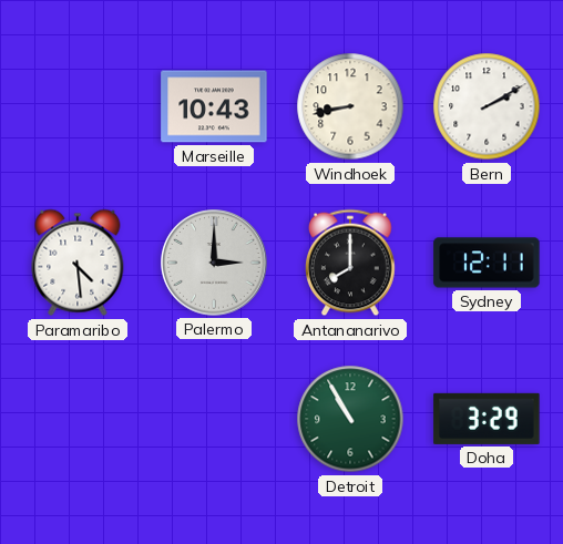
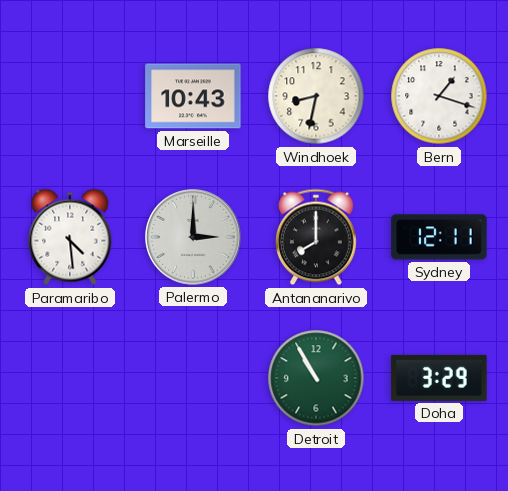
Windhoek: 8:43 -> 8:32 (316, 96)
Bern: 2:10 -> 1:18 (439, 96)
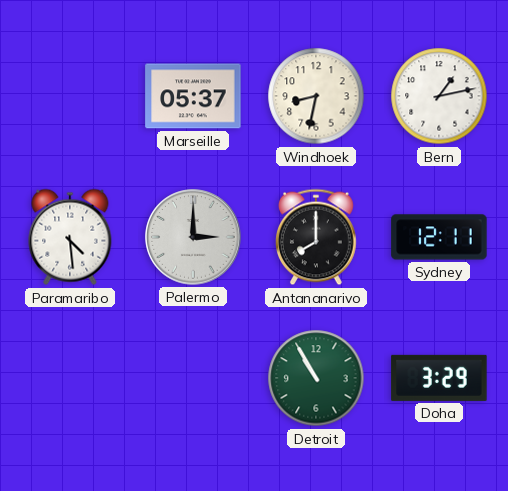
Marseille: 10:43 -> 05:37 (193, 96)
Bern: 1:18 -> 1:13 (439, 96)
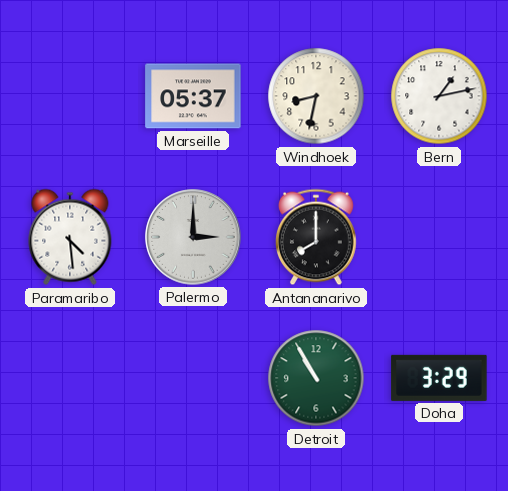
Sydney: 12:11 -> none (439, 237)
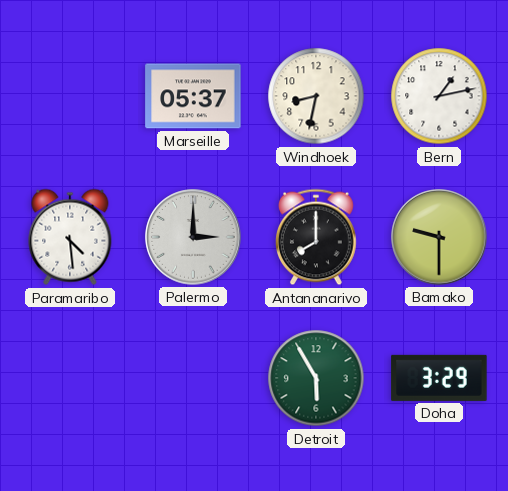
Bamako: none -> 9:30 (439, 237)
Detroit: 10:55 -> 5:55 (316, 378)
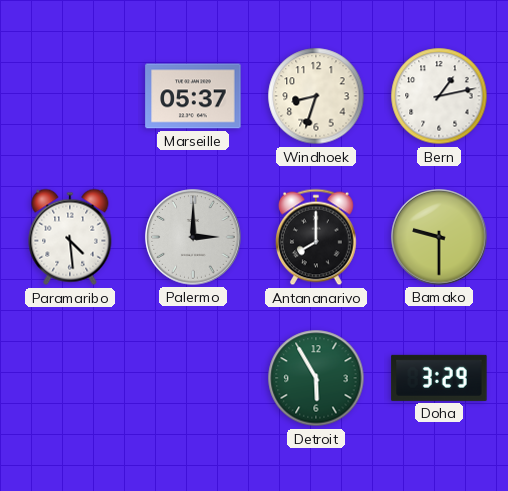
Windhoek: 8:32 -> 8:33 (316, 96)
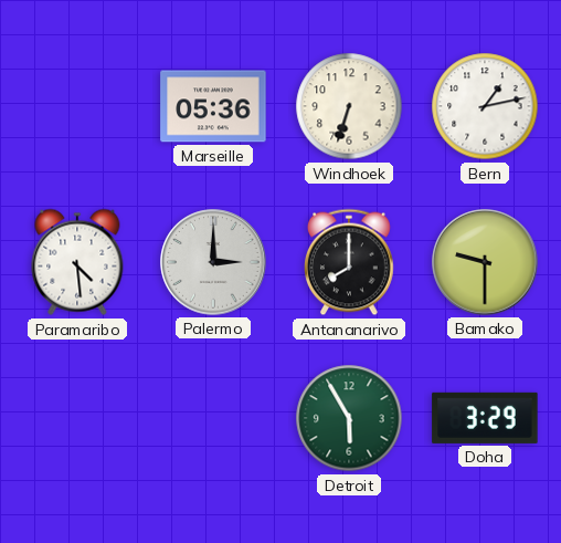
Marseille: 05:37 -> 05:36 (213, 106)
Windhoek: 8:33 -> 6:33 (349, 106)
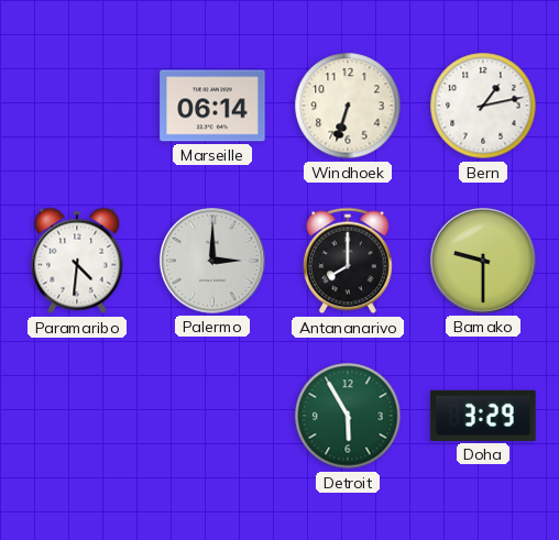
Marseille: 05:36 -> 06:14 (212, 106)
Paramaribo: 4:29 -> 4:31 (77, 261)
